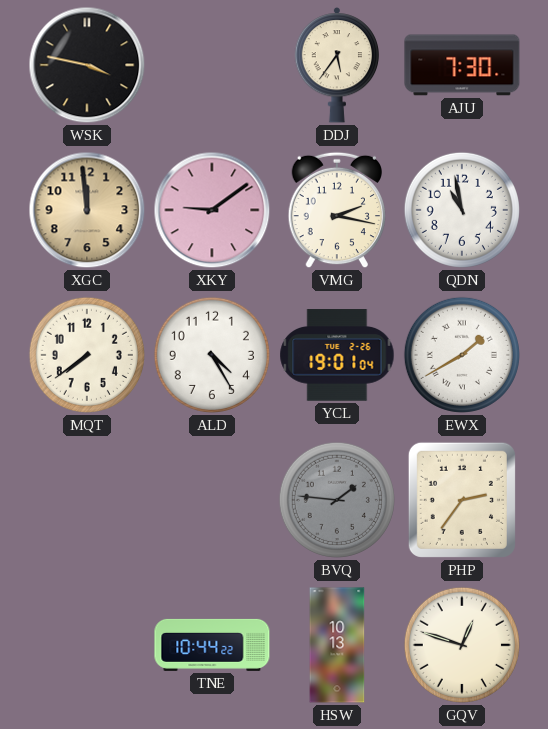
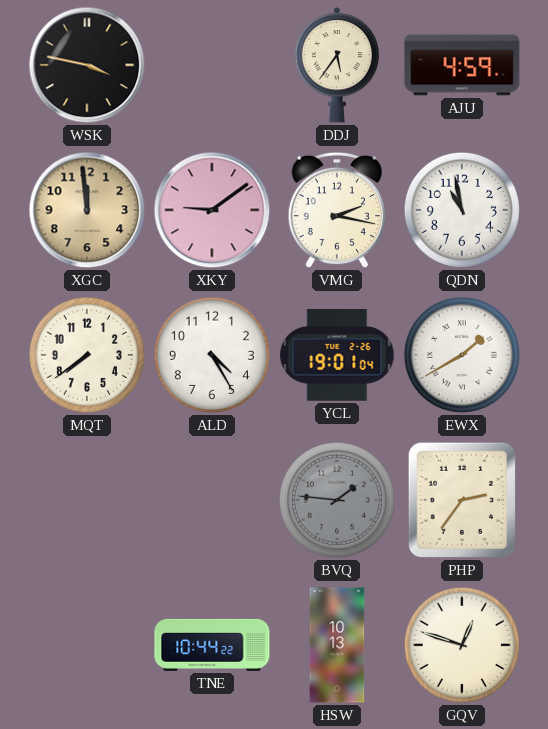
AJU: 7:30 -> 4:59 (462, 65)
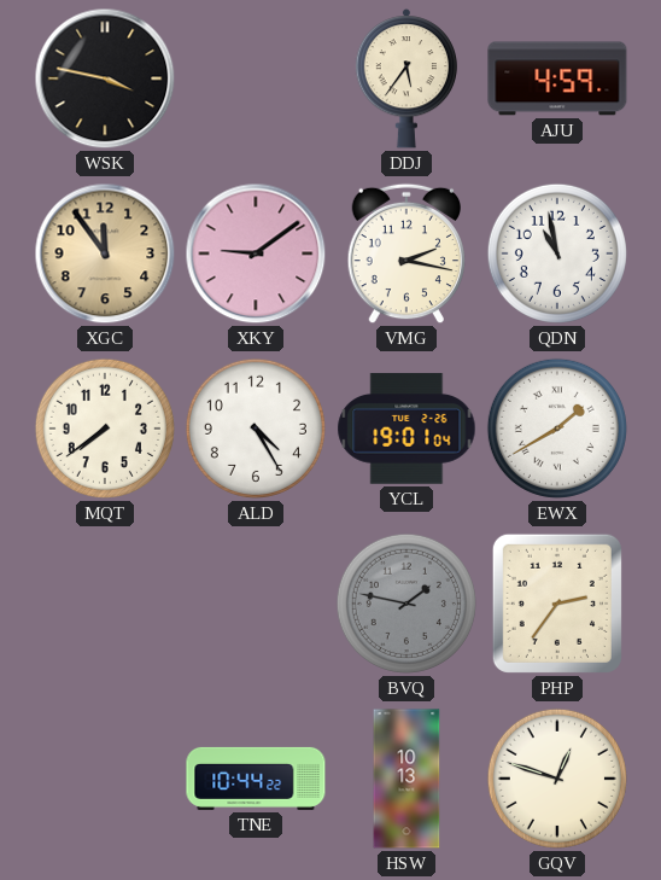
XGC: 11:59 -> 11:54 (105, 253)
BVQ: 1:46 -> 1:47 (406, 604)
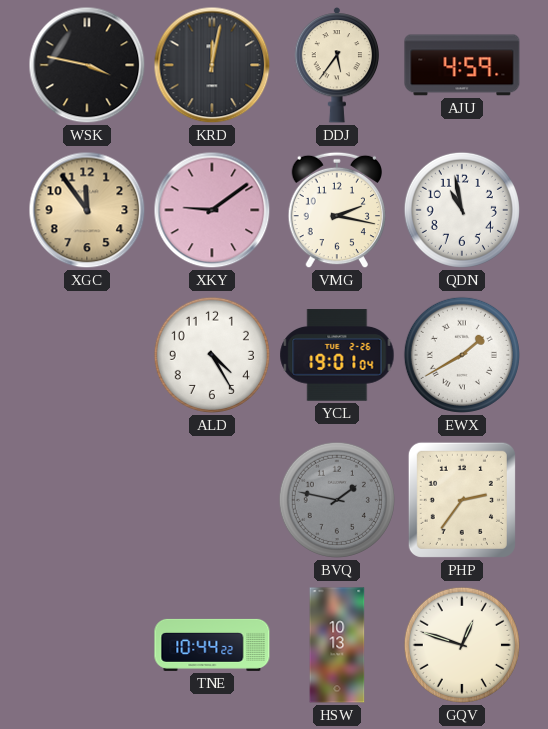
KRD: none -> 12:02 (212, 65)
MQT: 7:39 -> none (105, 429)
